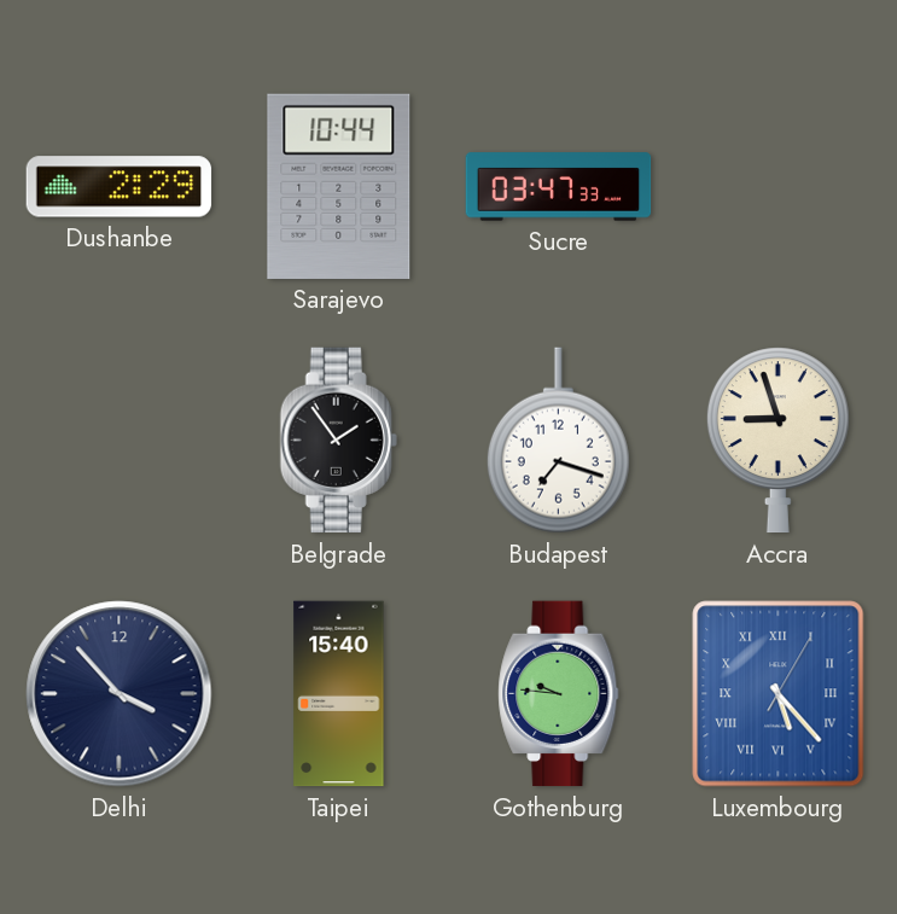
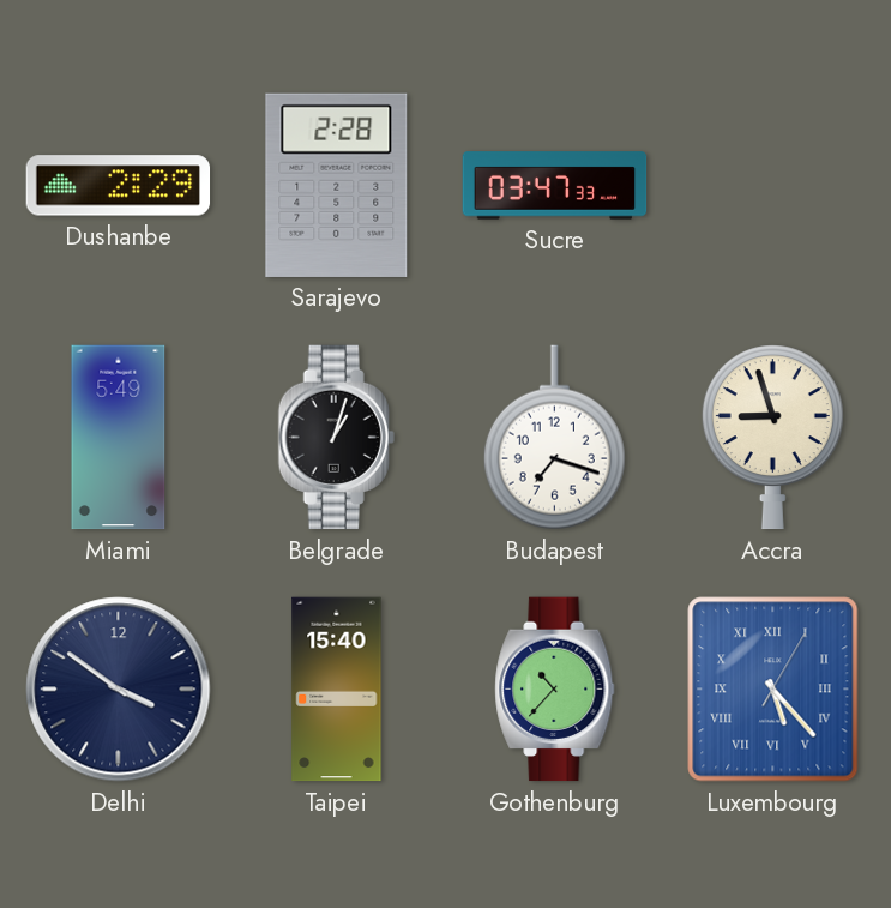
Sarajevo: 10:44 -> 2:28 (337, 185)
Miami: none -> 5:49 (119, 438)
Belgrade: 1:54 -> 1:03 (336, 438)
Delhi: 3:53 -> 3:51 (119, 690)
Gothenburg: 9:46 -> 10:37 (555, 690)
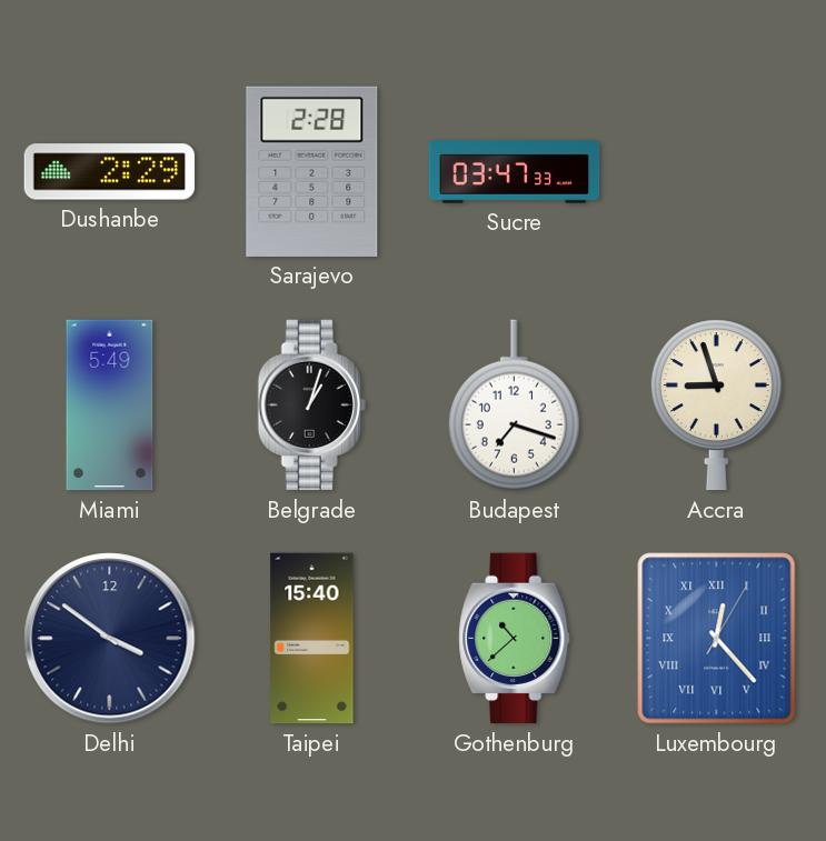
Gothenburg: 10:37 -> 10:38 (515, 639)
Luxembourg: 5:23 -> 12:23 (717, 639)
